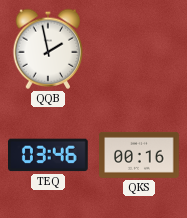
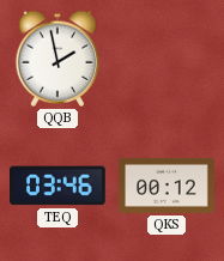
QKS: 00:16 -> 00:12 (167, 186)
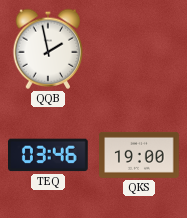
QKS: 00:12 -> 19:00 (139, 155)
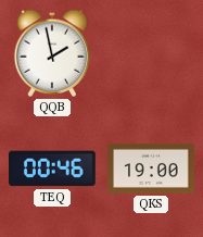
TEQ: 03:46 -> 00:46 (53, 169)
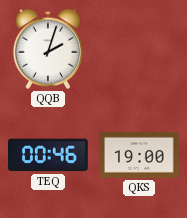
QQB: 1:58 -> 2:03 (48, 49)
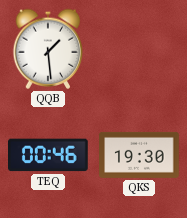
QQB: 2:03 -> 1:29 (48, 49)
QKS: 19:00 -> 19:30 (139, 155)
